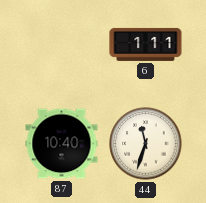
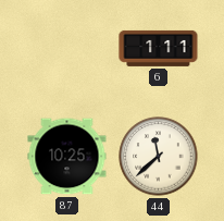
87: 10:40 -> 10:25 (67, 157)
44: 11:33 -> 11:38 (159, 157)
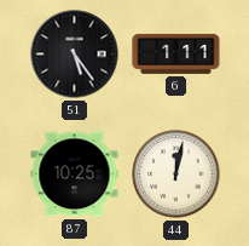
51: none -> 5:24 (75, 55)
44: 11:38 -> 12:02 (176, 175)
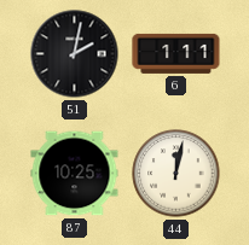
51: 5:24 -> 2:02 (75, 54)
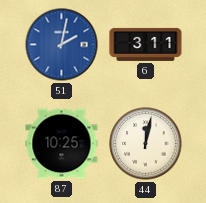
51 dial: black -> blue (62, 45)
6: 1:11 -> 3:11 (146, 44)
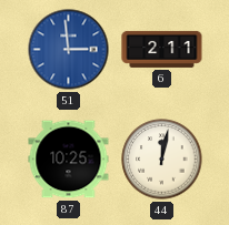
51: 2:02 -> 2:59 (69, 50)
6: 3:11 -> 2:11 (162, 49)
